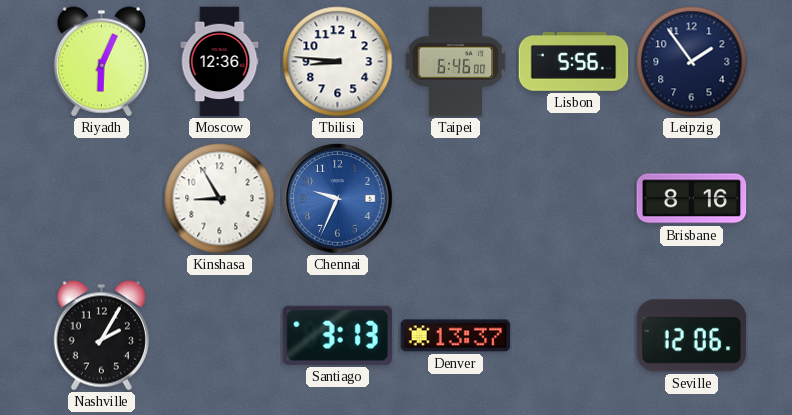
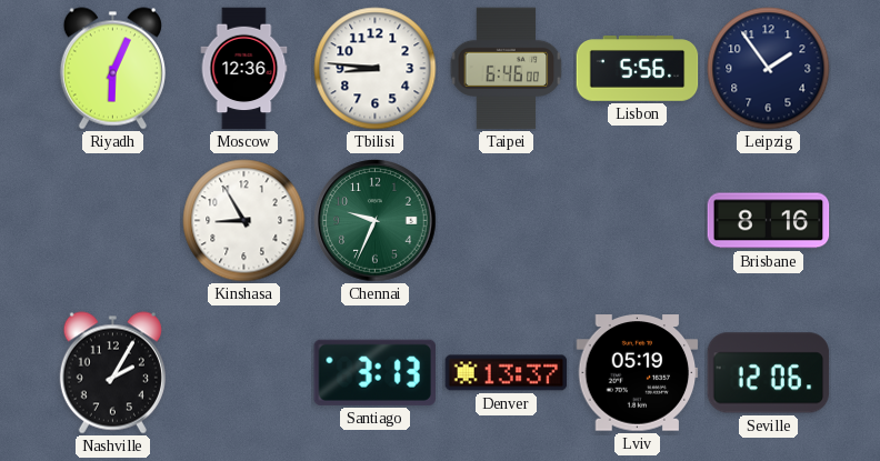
Chennai dial: blue -> green (376, 221)
Lviv: none -> 05:19 (638, 373)
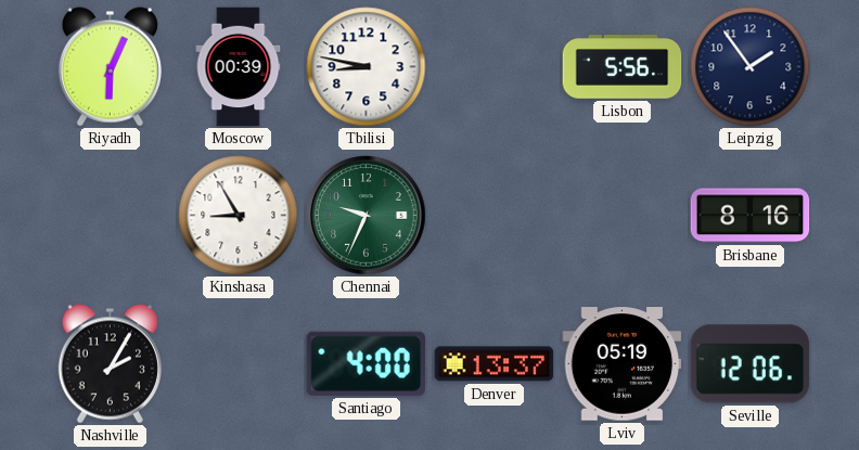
Moscow: 12:36 -> 00:39 (239, 67)
Tbilisi: 8:46 -> 8:47 (367, 67)
Taipei: 6:46 -> none (507, 69)
Santiago: 3:13 -> 4:00 (366, 363)
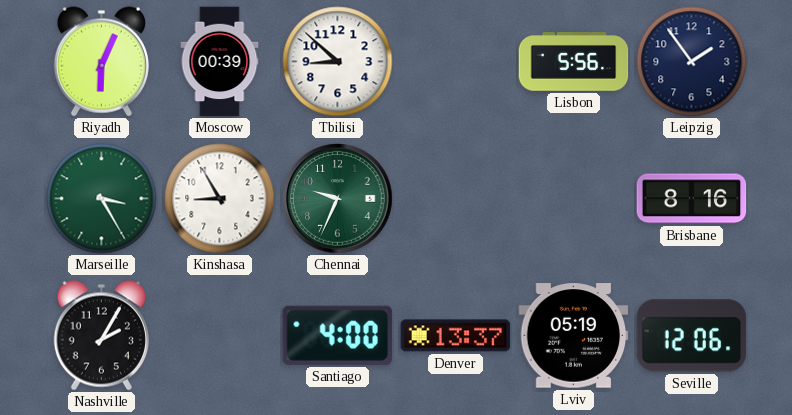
Tbilisi: 8:47 -> 8:52 (338, 62)
Marseille: none -> 3:25 (102, 199)
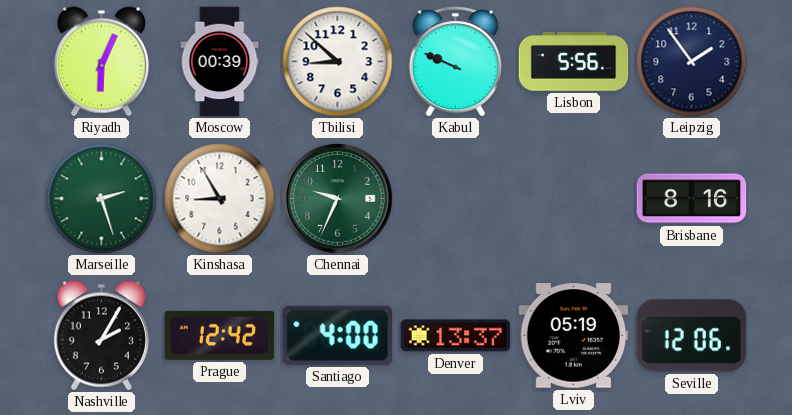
Kabul: none -> 9:49 (455, 62)
Marseille: 3:25 -> 2:27 (102, 199)
Prague: none -> 12:42 (220, 335)
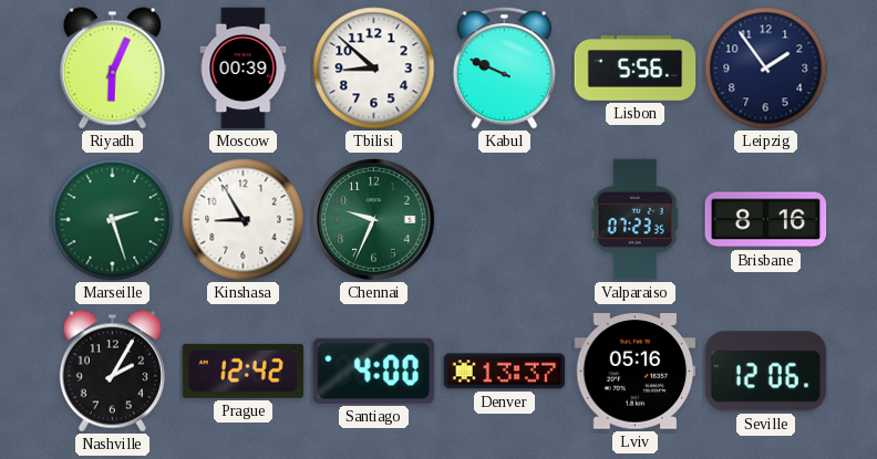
Valparaiso: none -> 07:23 (636, 220)
Lviv: 05:19 -> 05:16 (636, 372)
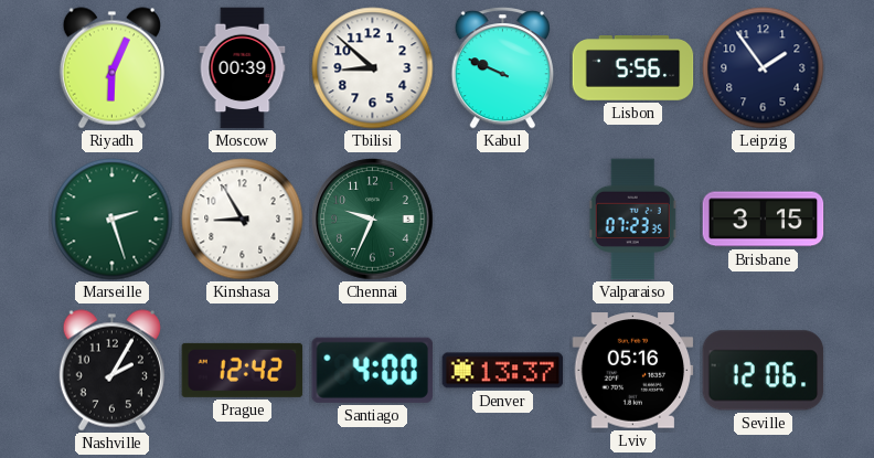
Brisbane: 8:16 -> 3:15 (764, 220)
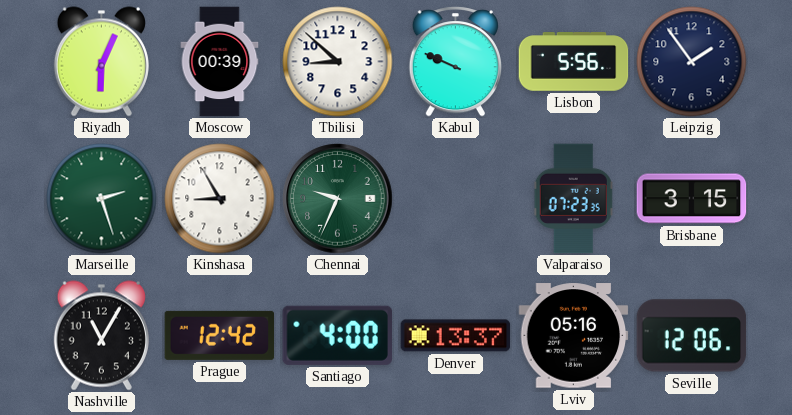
Nashville: 2:05 -> 11:05 (101, 336)
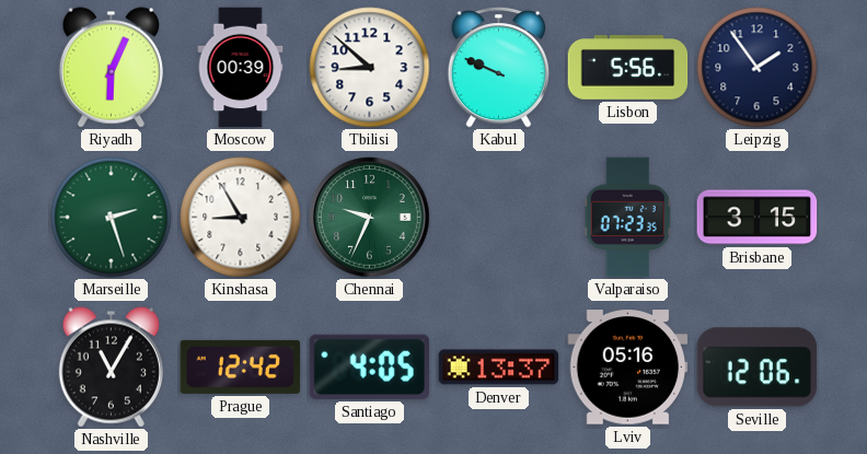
Santiago: 4:00 -> 4:05 (369, 366)
